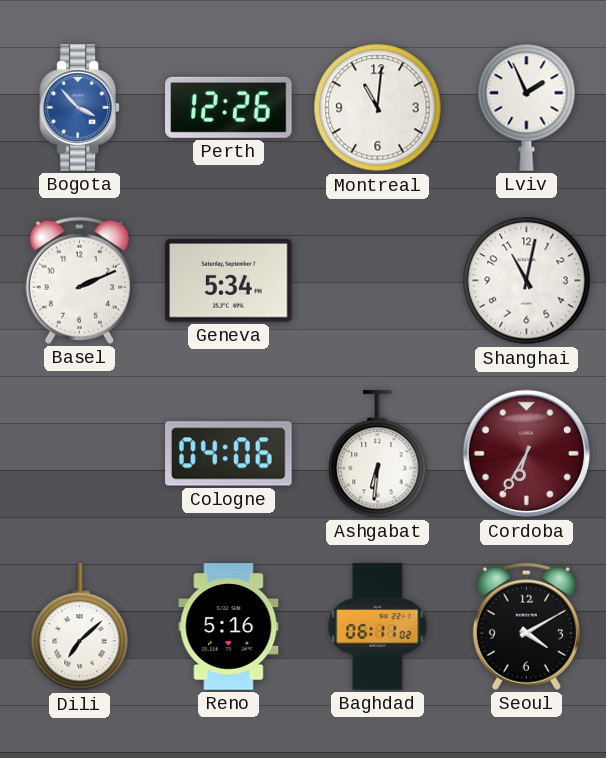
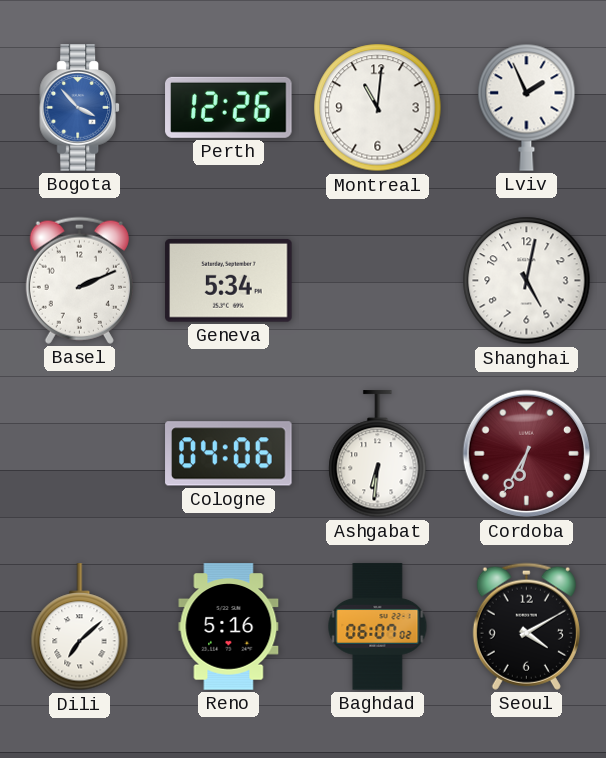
Shanghai: 11:02 -> 5:02 (527, 281)
Baghdad: 06:11 -> 06:07 (378, 627)
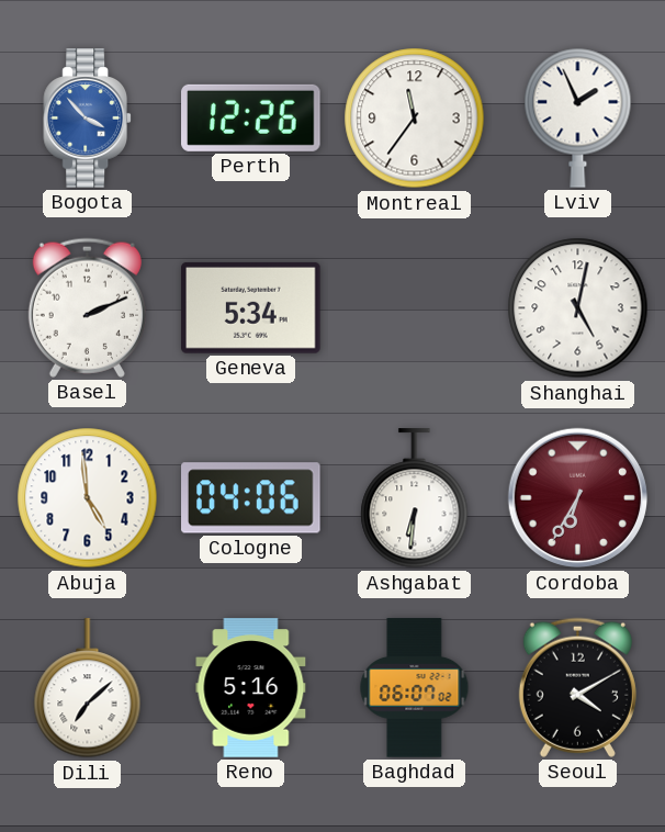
Montreal: 11:01 -> 11:36 (415, 119)
Abuja: none -> 4:59 (88, 498)
